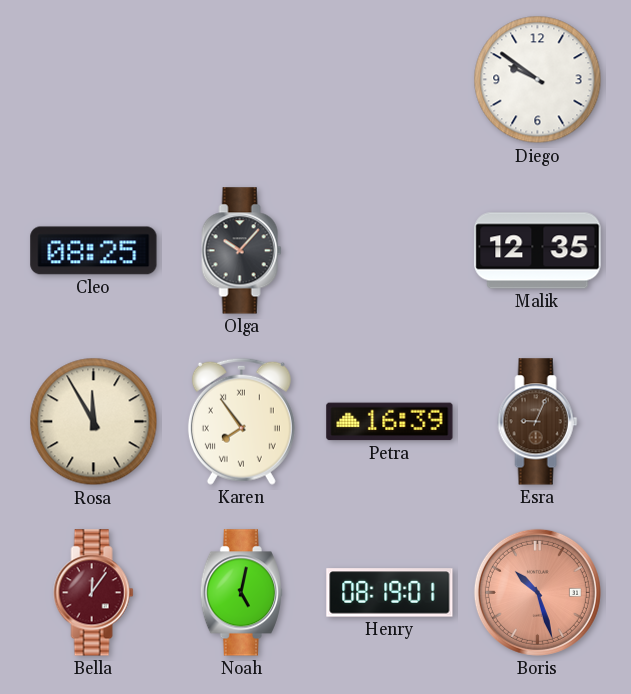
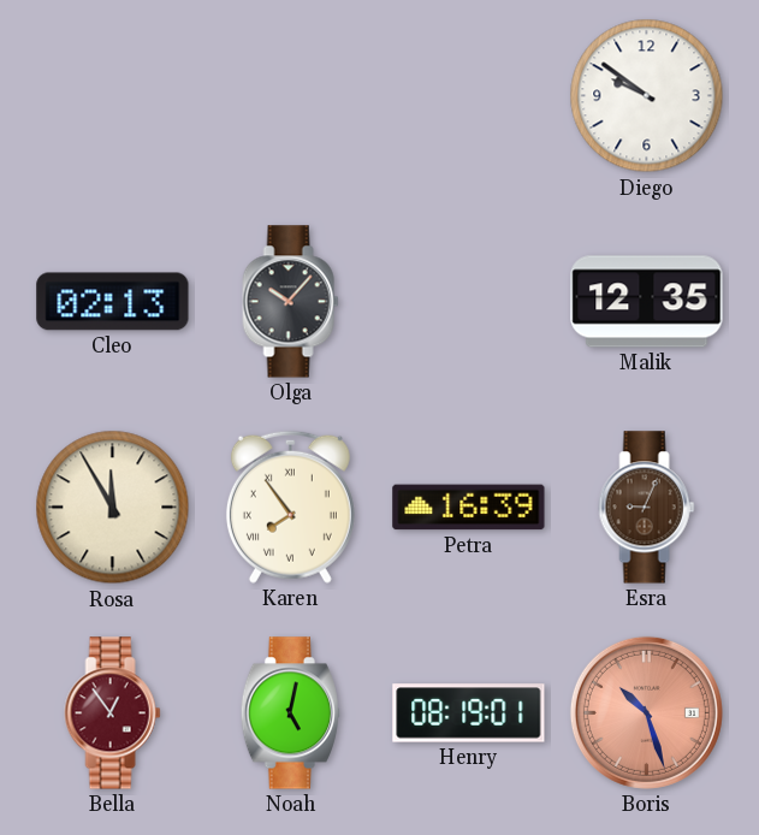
Cleo: 08:25 -> 02:13 (113, 302)
Bella: 12:06 -> 12:54 (113, 713)
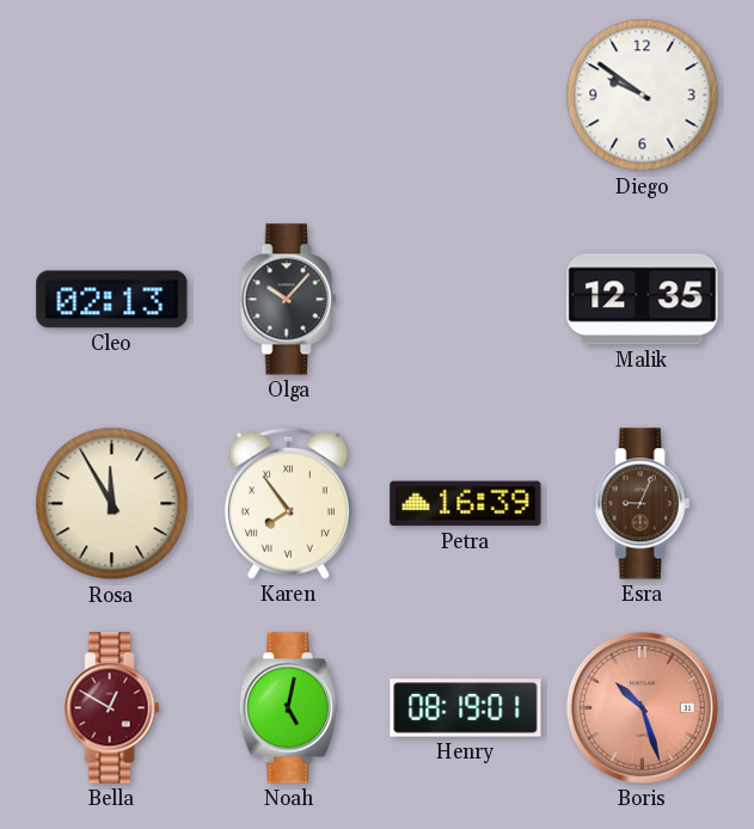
Bella: 12:54 -> 12:50 (112, 708)
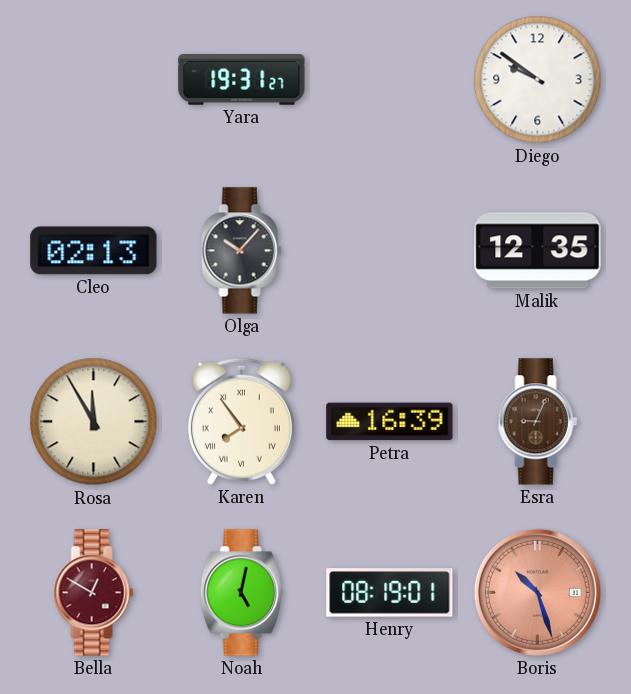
Yara: none -> 19:31 (242, 80)
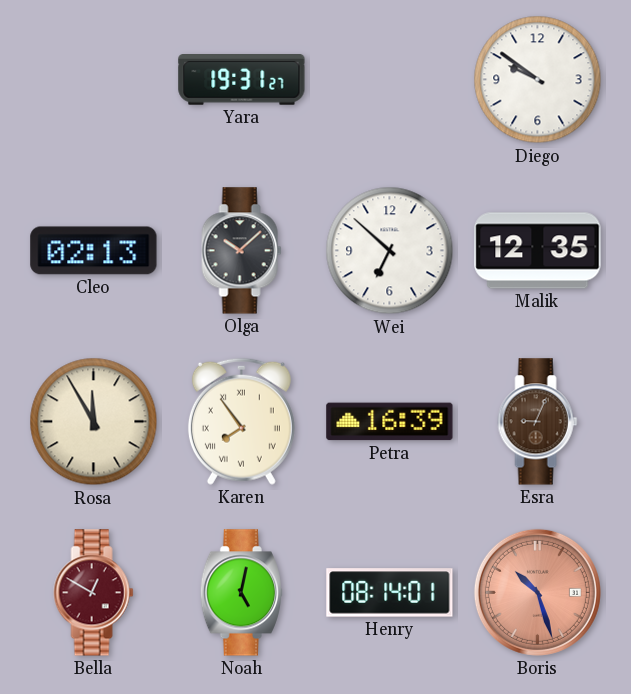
Olga: 10:07 -> 10:08 (242, 251)
Wei: none -> 6:52 (390, 251)
Henry: 08:19 -> 08:14 (390, 593)
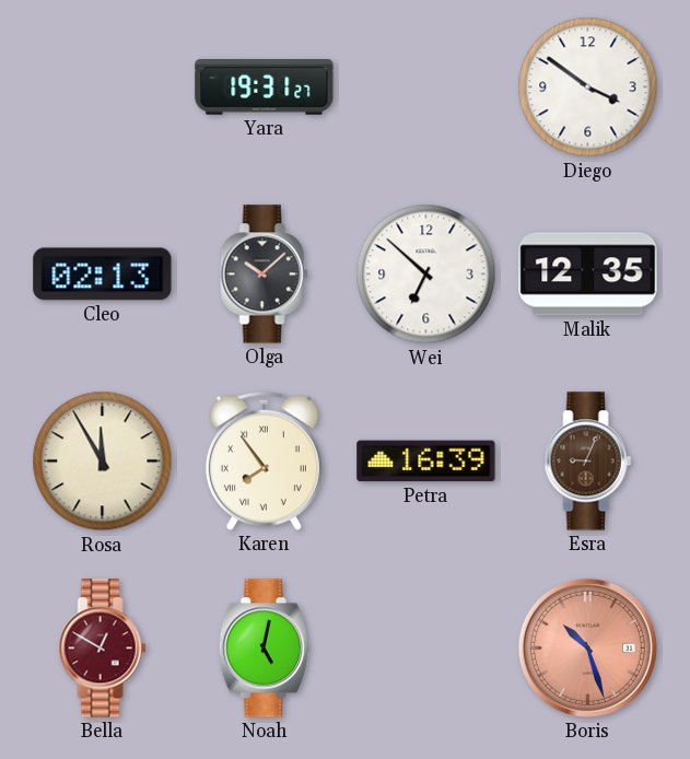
Diego: 9:51 -> 3:51 (588, 87)
Henry: 08:14 -> none (390, 593)
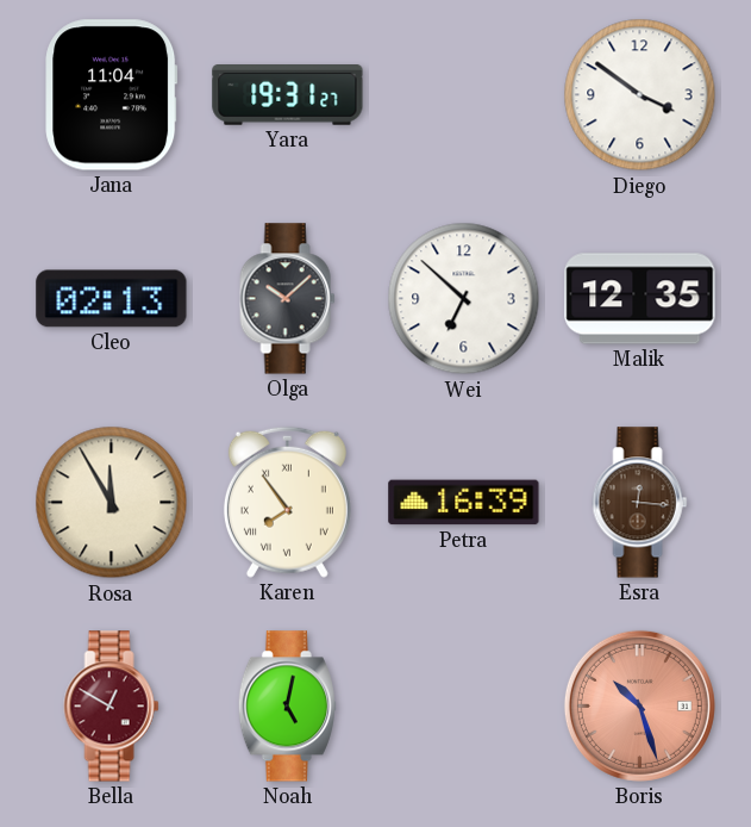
Jana: none -> 11:04 (112, 95)
Esra: 9:04 -> 12:16 (640, 503)
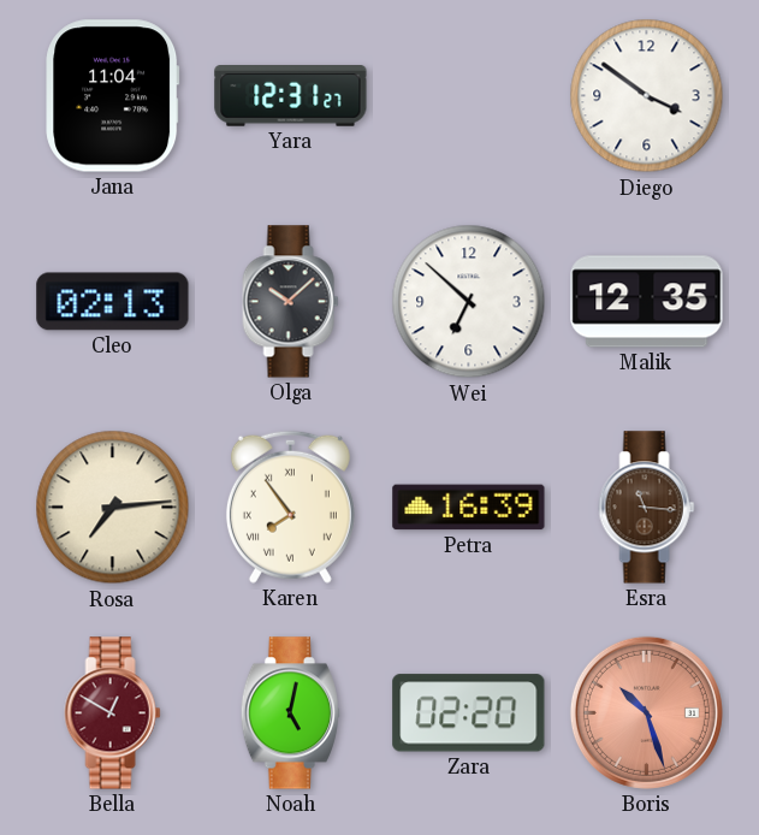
Yara: 19:31 -> 12:31 (291, 96)
Rosa: 11:55 -> 7:14 (113, 508)
Esra: 12:16 -> 11:16 (647, 508)
Zara: none -> 02:20 (469, 713)
